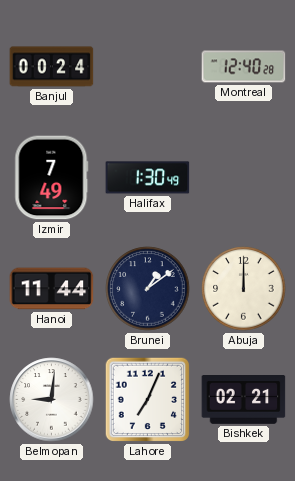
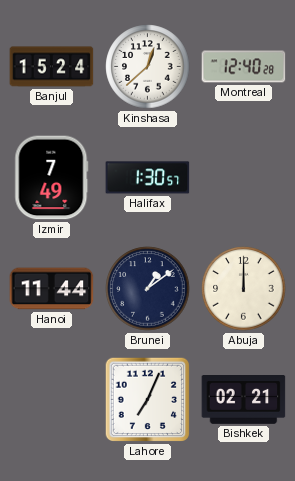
Banjul: 00:24 -> 15:24 (52, 67)
Kinshasa: none -> 12:38 (148, 67)
Halifax: 1:30:49 -> 1:30:57 (148, 178)
Belmopan: 9:01 -> none (52, 400)
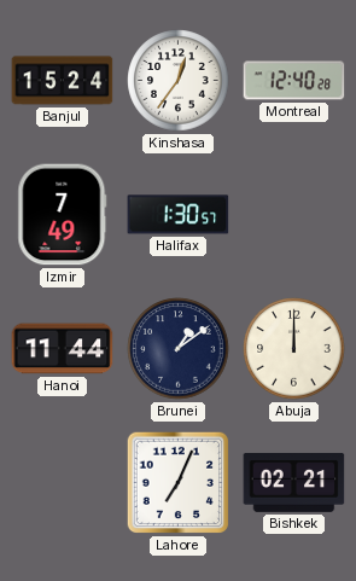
Kinshasa: 12:38 -> 12:36 (179, 81)
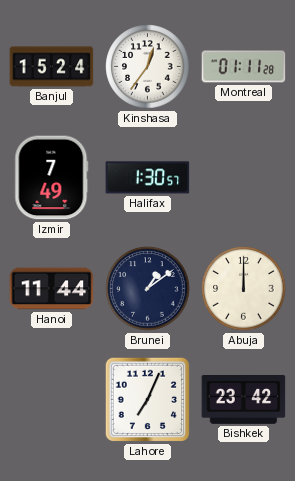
Montreal: 12:40 -> 01:11 (244, 67)
Bishkek: 02:21 -> 23:42 (244, 400)
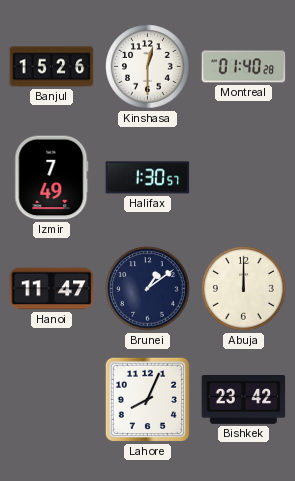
Banjul: 15:24 -> 15:26 (52, 67)
Kinshasa: 12:36 -> 12:30 (148, 67)
Montreal: 01:11 -> 01:40 (244, 67)
Hanoi: 11:44 -> 11:47 (52, 289)
Lahore: 7:04 -> 8:04 (148, 400)
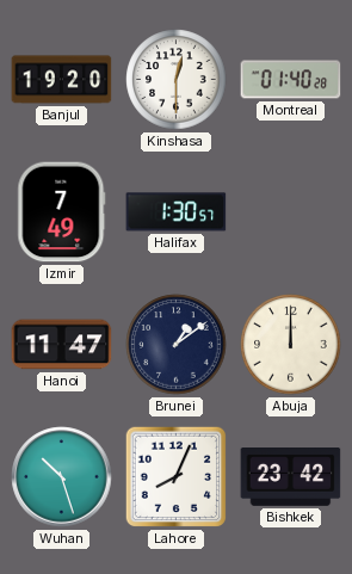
Banjul: 15:26 -> 19:20 (62, 80)
Wuhan: none -> 10:27 (62, 477)
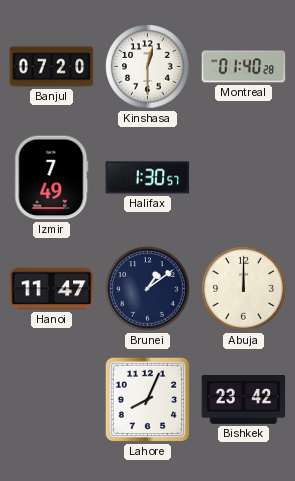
Banjul: 19:20 -> 07:20 (52, 67)
Wuhan: 10:27 -> none (62, 477)
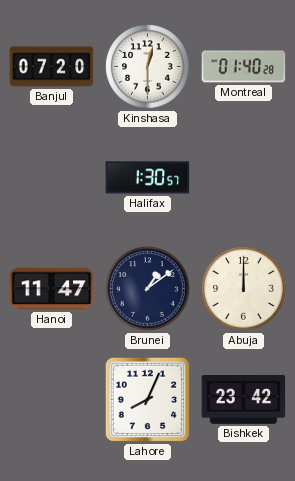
Izmir: 7:49 -> none (52, 178)
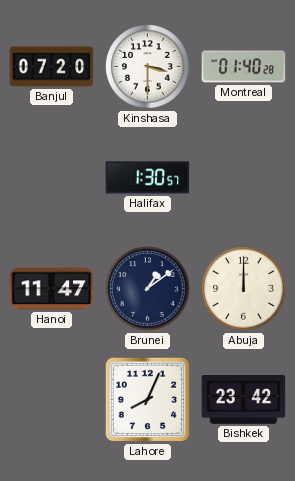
Kinshasa: 12:30 -> 3:30 (148, 67)
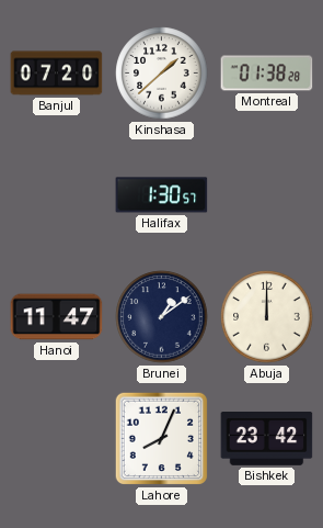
Kinshasa: 3:30 -> 1:38 (162, 74)
Montreal: 01:40 -> 01:38 (267, 74)
